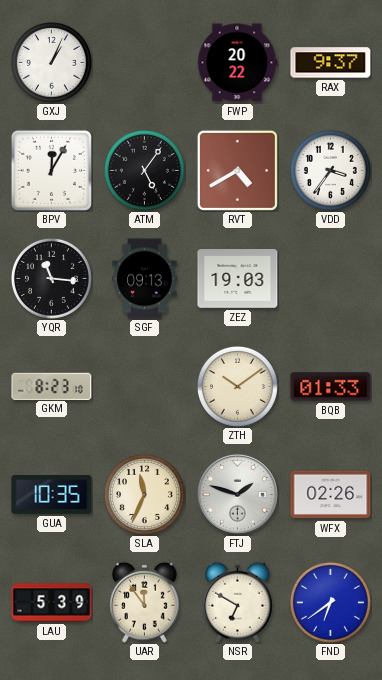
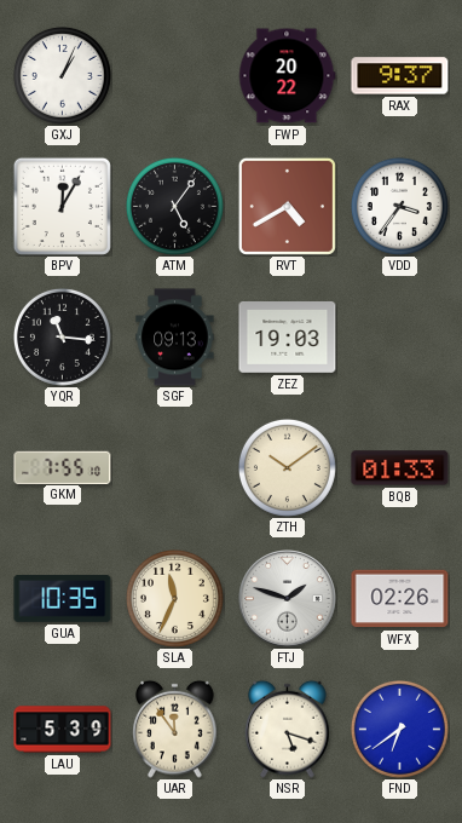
GKM: 8:23 -> 7:55 (63, 467)
NSR: 6:50 -> 5:18 (288, 729)
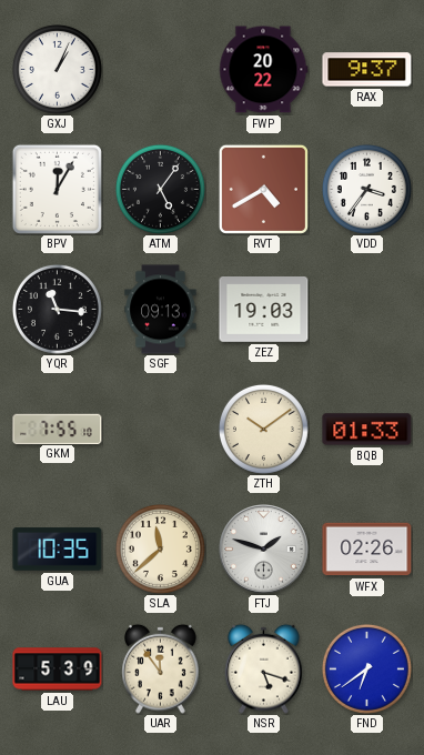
SLA: 11:34 -> 11:38 (160, 548)
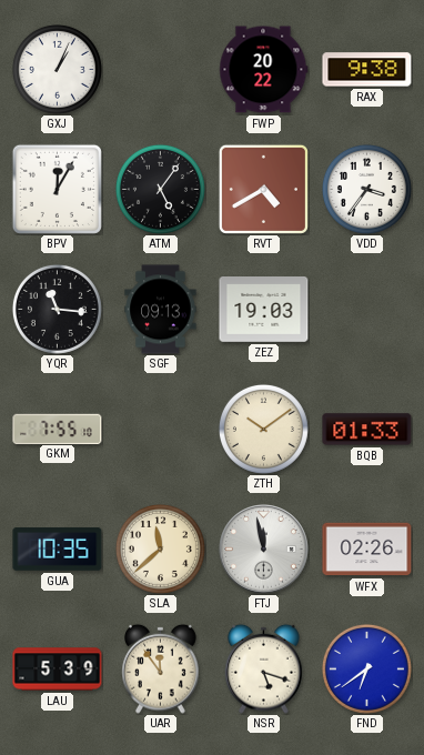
RAX: 9:37 -> 9:38 (367, 70)
FTJ: 1:48 -> 11:58 (264, 550)
